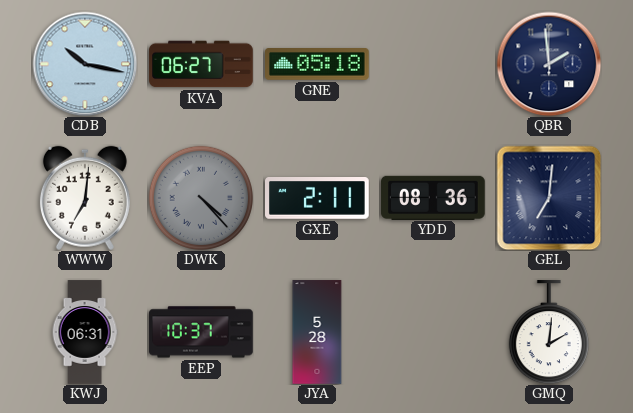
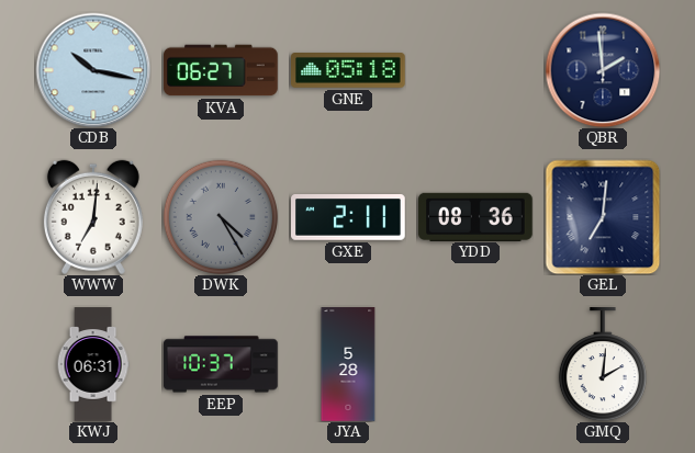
DWK: 4:23 -> 4:25 (220, 216)
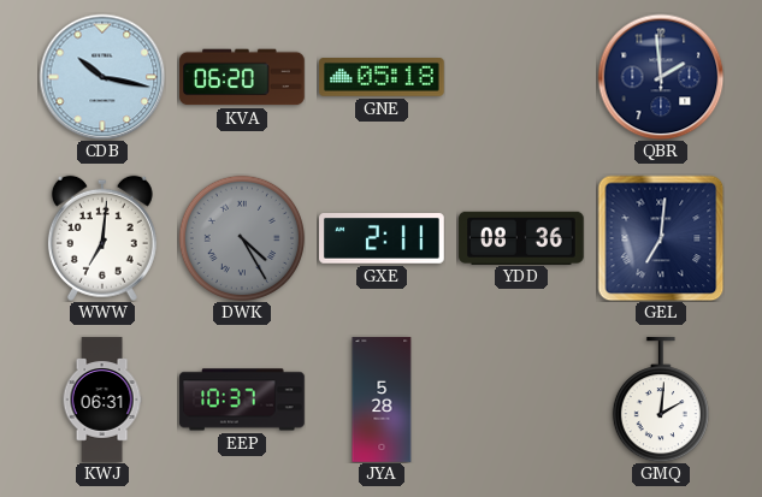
KVA: 06:27 -> 06:20 (242, 77)
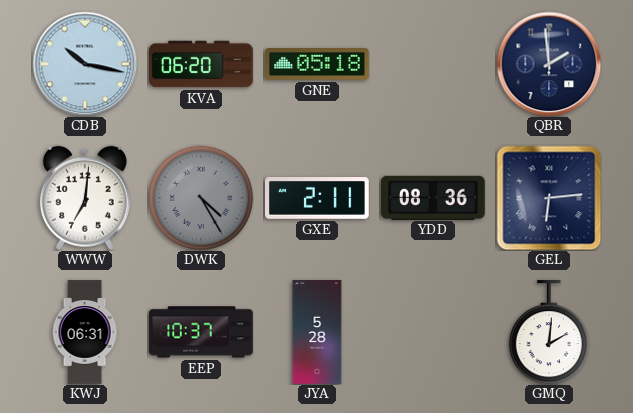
GEL: 7:01 -> 6:14 (549, 198)
